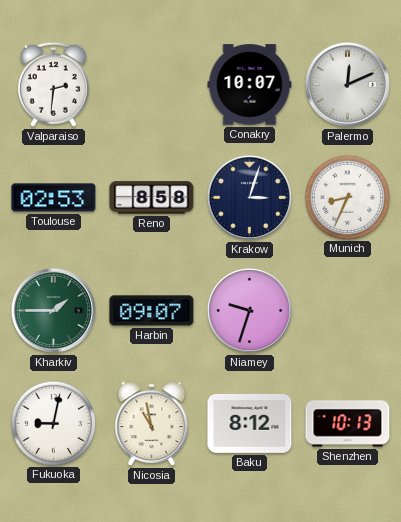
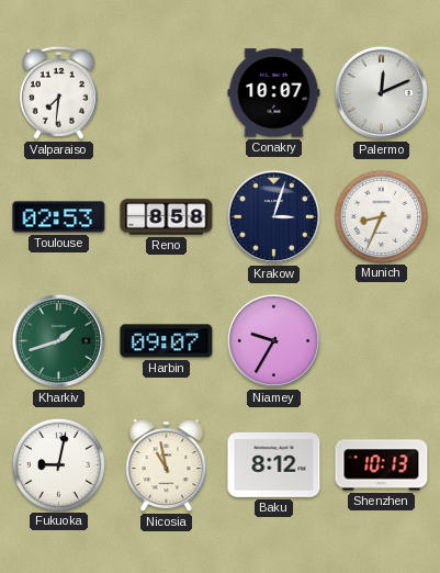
Valparaiso: 2:31 -> 7:31 (58, 92)
Kharkiv: 1:45 -> 1:42 (58, 340)
Niamey: 9:33 -> 9:35 (273, 340)
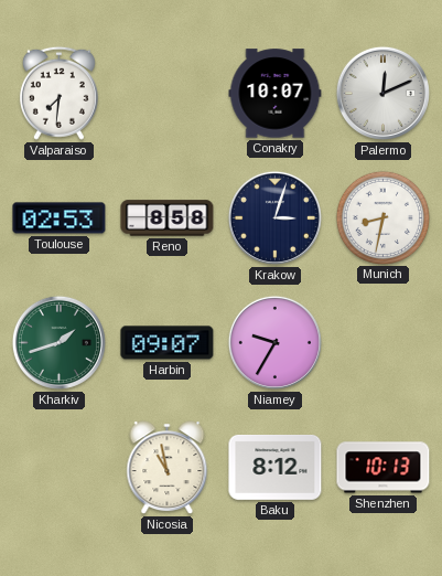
Munich: 8:34 -> 8:32 (382, 217)
Fukuoka: 9:02 -> none (58, 464)
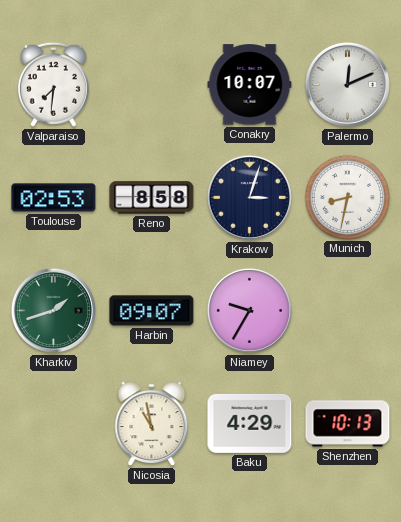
Baku: 8:12 -> 4:29 (250, 423)
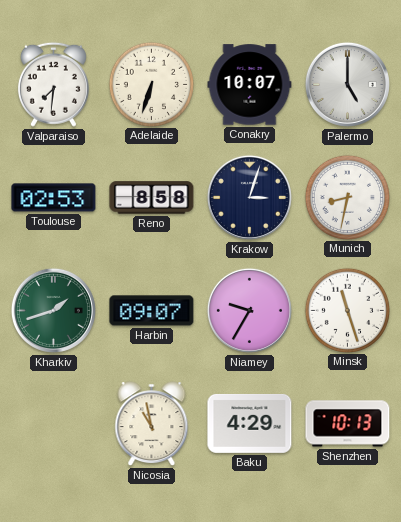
Adelaide: none -> 6:33 (151, 84)
Palermo: 12:11 -> 5:00 (347, 84)
Minsk: none -> 11:27 (347, 310)
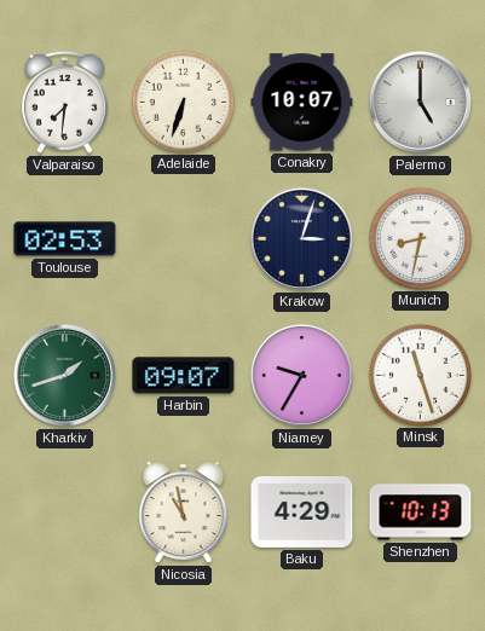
Reno: 8:58 -> none (152, 198)
